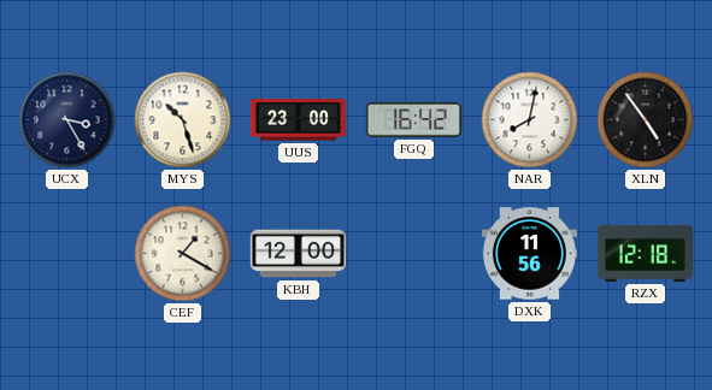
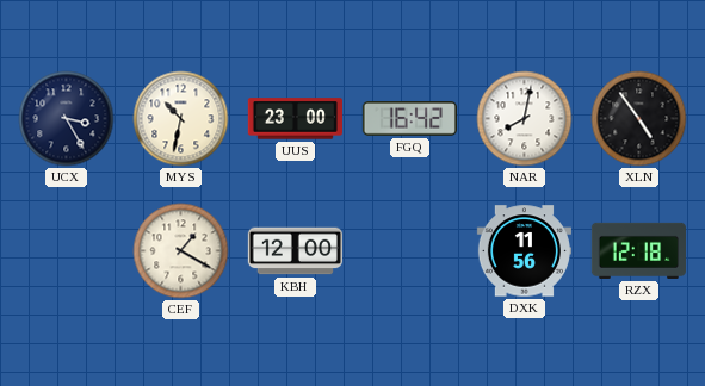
MYS: 10:27 -> 10:32 (181, 119)
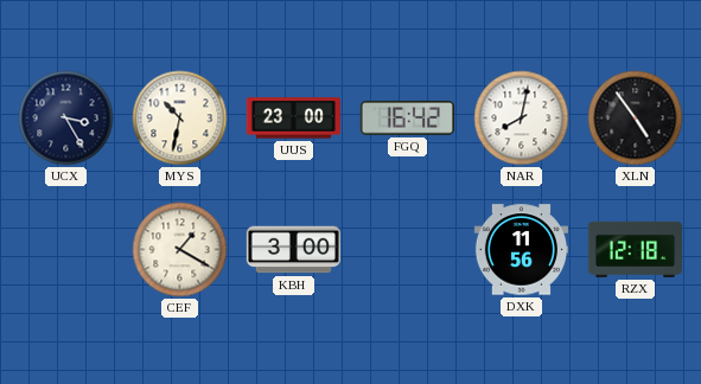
KBH: 12:00 -> 3:00 (293, 250)
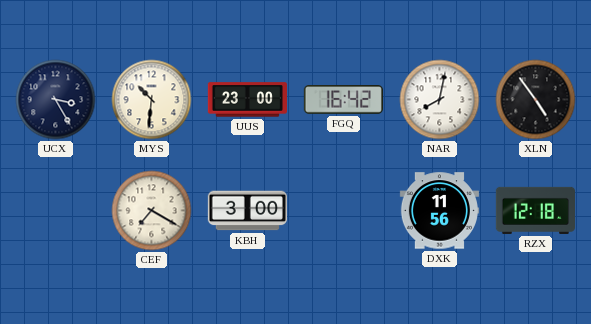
MYS: 10:32 -> 10:31 (152, 100)
CEF: 1:20 -> 7:20 (152, 211)
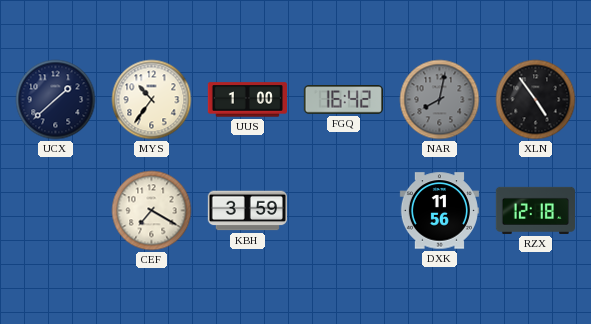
UCX: 3:25 -> 1:38 (56, 100)
MYS: 10:31 -> 10:36 (152, 100)
UUS: 23:00 -> 1:00 (247, 100)
NAR dial: white -> grey (440, 100)
KBH: 3:00 -> 3:59 (247, 211)
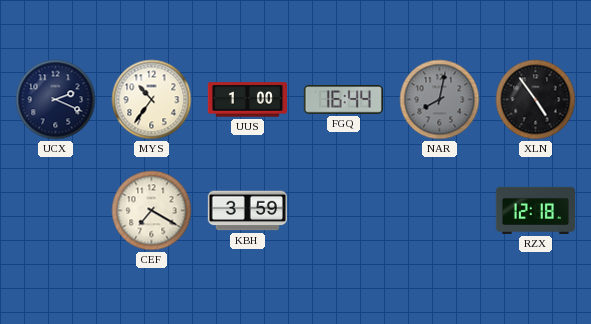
UCX: 1:38 -> 2:19 (56, 100)
FGQ: 16:42 -> 16:44 (343, 100)
DXK: 11:56 -> none (439, 211)
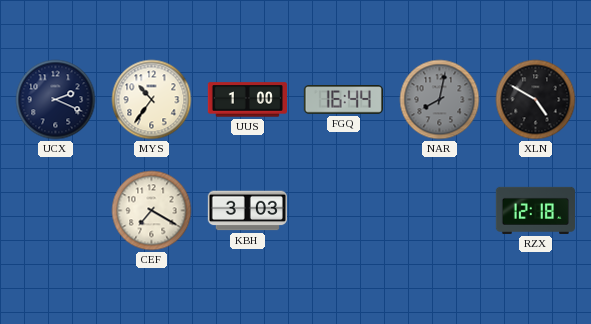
XLN: 4:54 -> 4:50 (536, 100)
KBH: 3:59 -> 3:03 (247, 211)
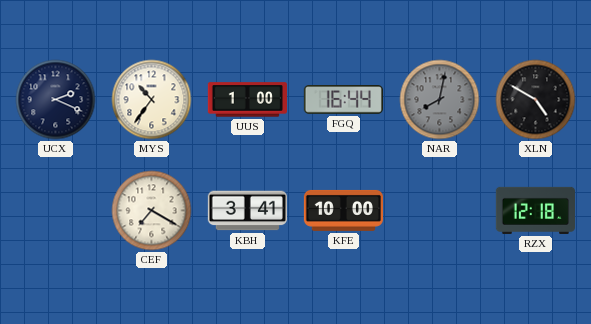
KBH: 3:03 -> 3:41 (247, 211)
KFE: none -> 10:00 (343, 210)
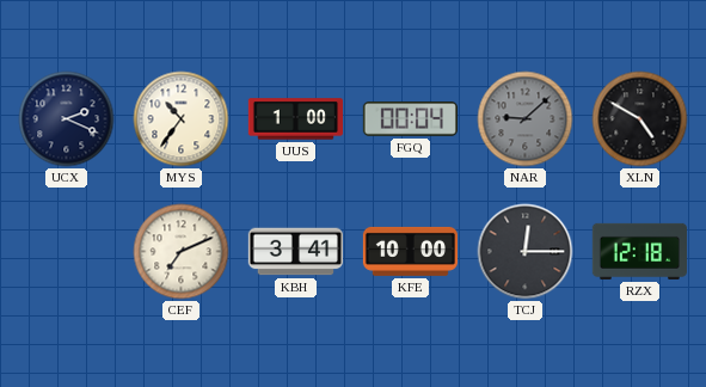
FGQ: 16:44 -> 00:04 (410, 119)
NAR: 8:02 -> 9:08 (526, 119)
CEF: 7:20 -> 7:11 (182, 252)
TCJ: none -> 12:15 (526, 252)
